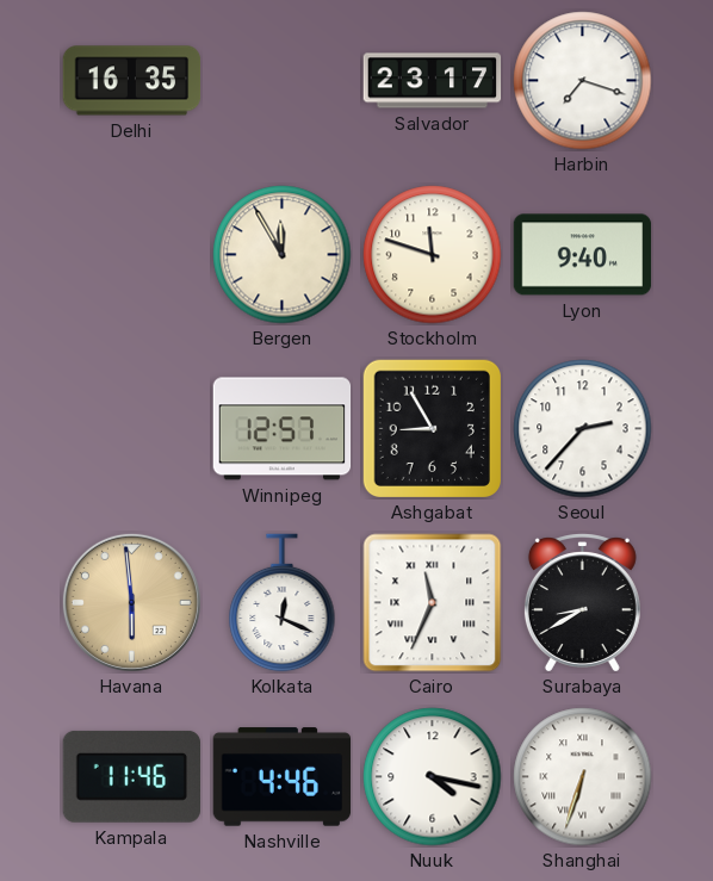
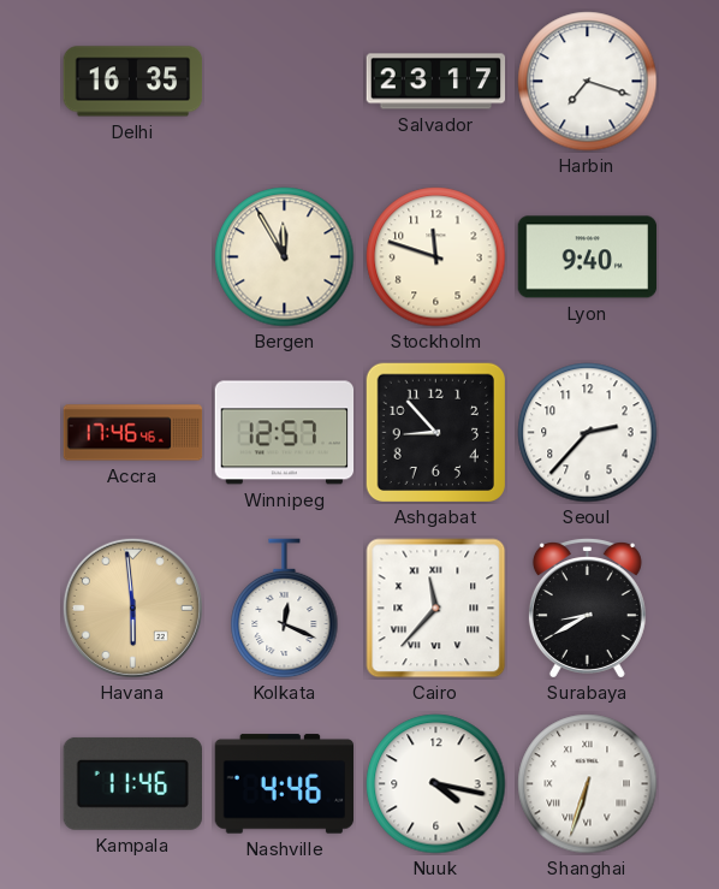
Accra: none -> 17:46 (133, 433)
Ashgabat: 8:55 -> 8:53 (435, 432)
Cairo: 11:34 -> 11:37 (436, 609)
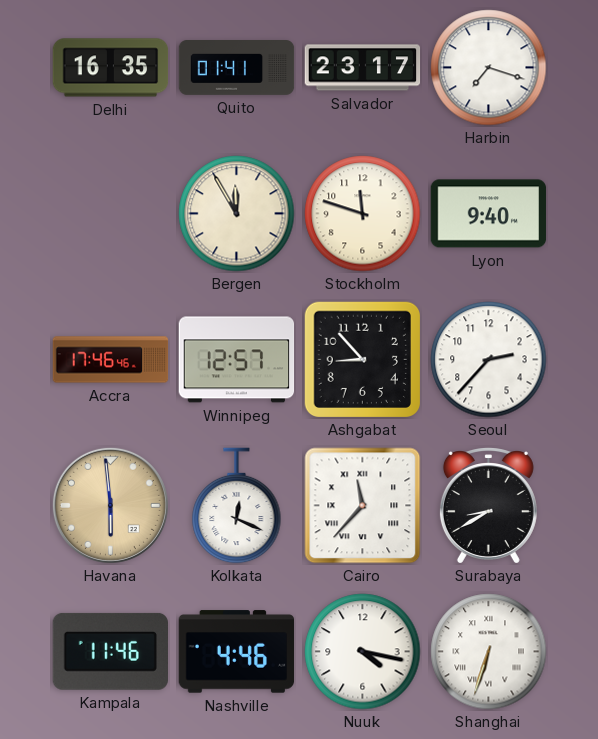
Quito: none -> 01:41 (237, 68)
